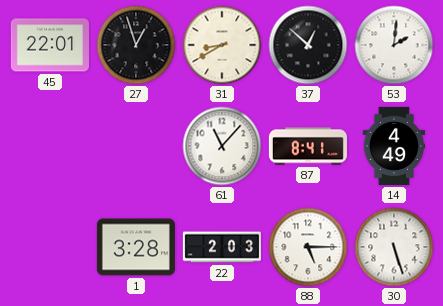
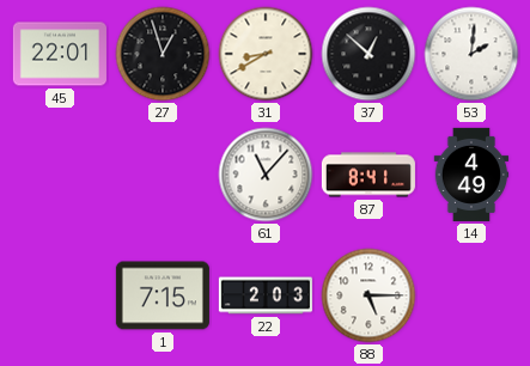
1: 3:28 -> 7:15 (163, 295)
30: 5:27 -> none (394, 247)
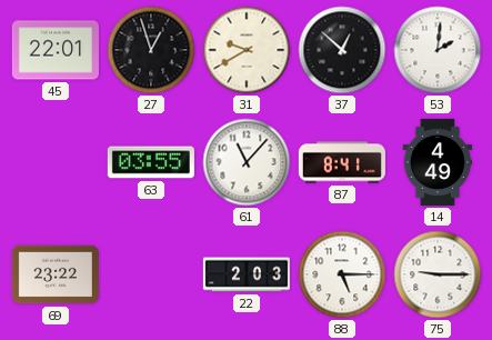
31: 8:40 -> 9:40 (247, 50)
63: none -> 03:55 (151, 162)
69: none -> 23:22 (56, 274)
1: 7:15 -> none (163, 295)
75: none -> 9:15 (438, 274)
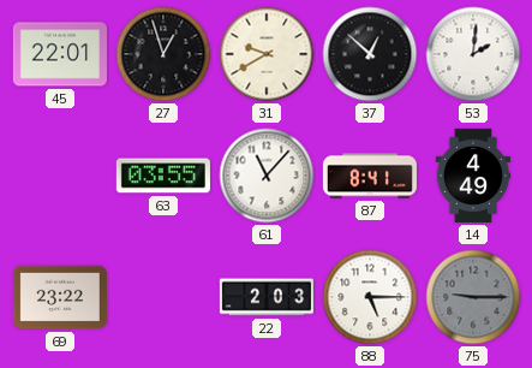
75 dial: white -> grey (473, 297)
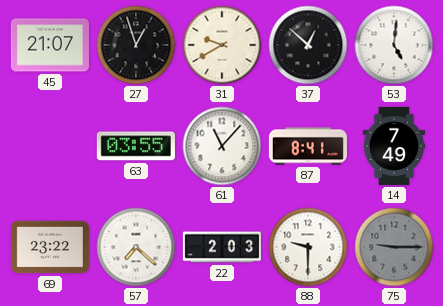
45: 22:01 -> 21:07 (50, 45)
53: 2:01 -> 5:01 (394, 45)
14: 4:49 -> 7:49 (394, 146)
57: none -> 7:22 (136, 247)
88: 5:15 -> 9:30 (308, 247)
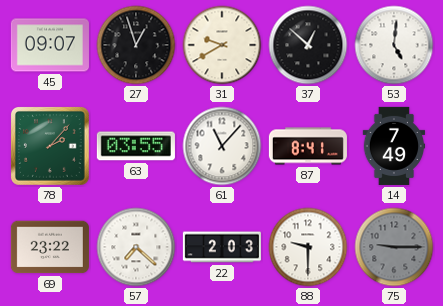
45: 21:07 -> 09:07 (50, 45)
78: none -> 2:07 (51, 147)
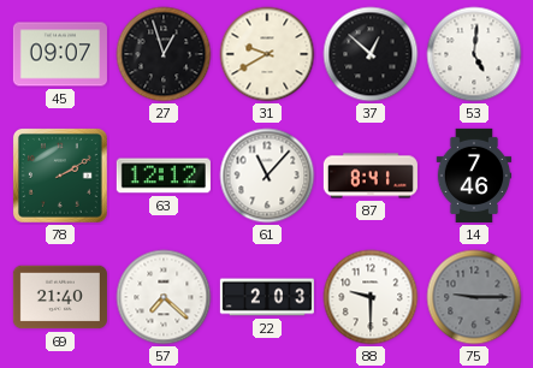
78: 2:07 -> 2:10 (61, 177)
63: 03:55 -> 12:12 (164, 176)
14: 7:49 -> 7:46 (474, 176)
69: 23:22 -> 21:40 (60, 297)
